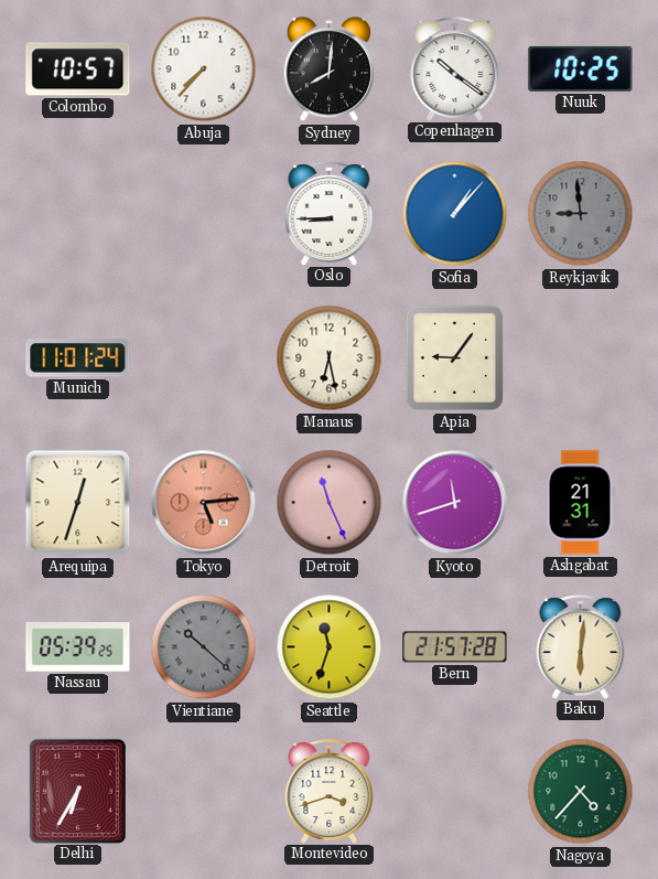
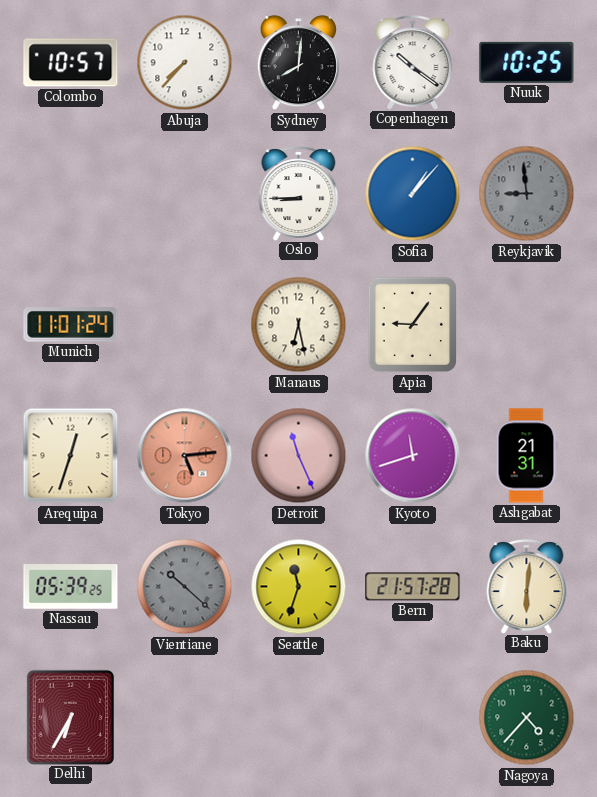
Montevideo: 3:42 -> none (330, 791)
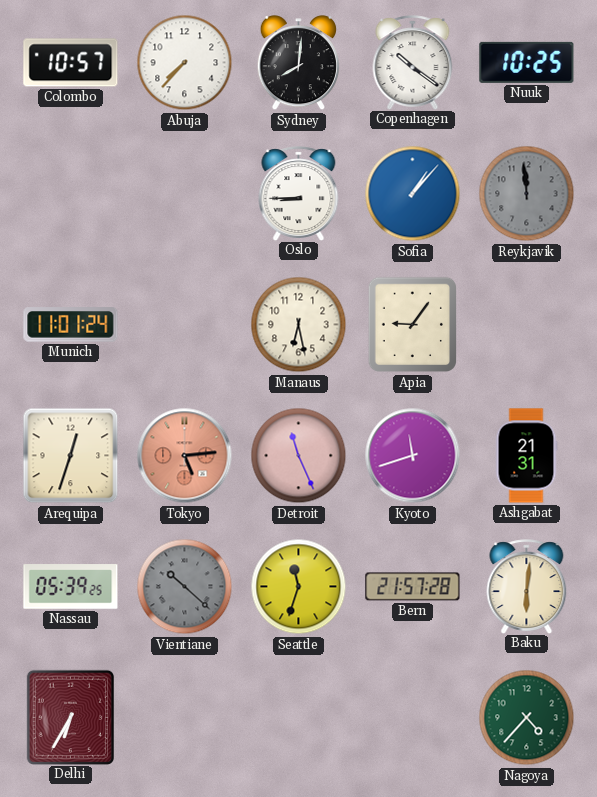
Reykjavik: 8:59 -> 11:59 (527, 194)
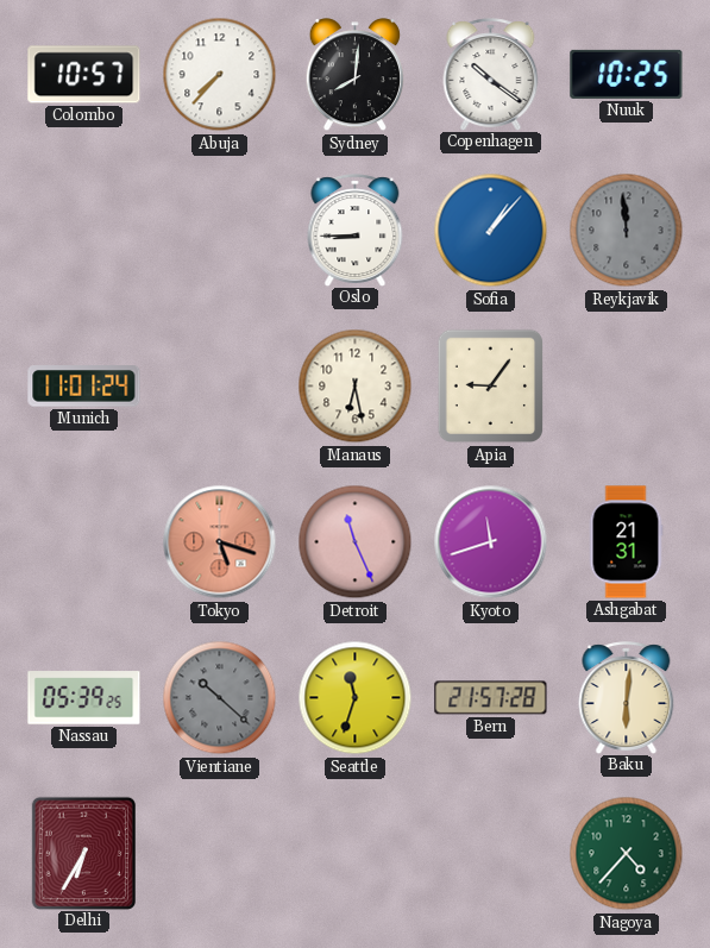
Arequipa: 12:33 -> none (71, 456)
Tokyo: 5:14 -> 5:18 (220, 542)
